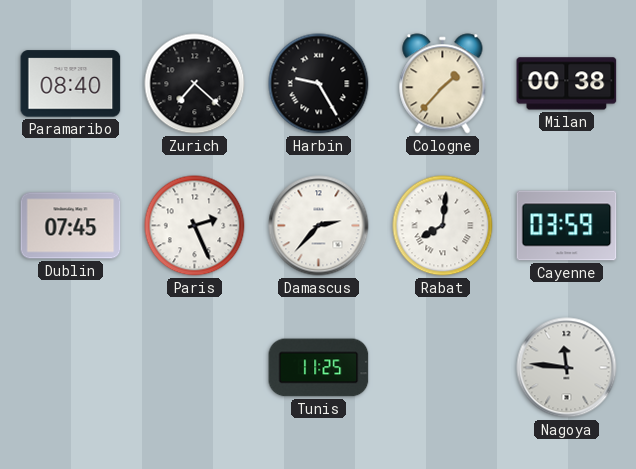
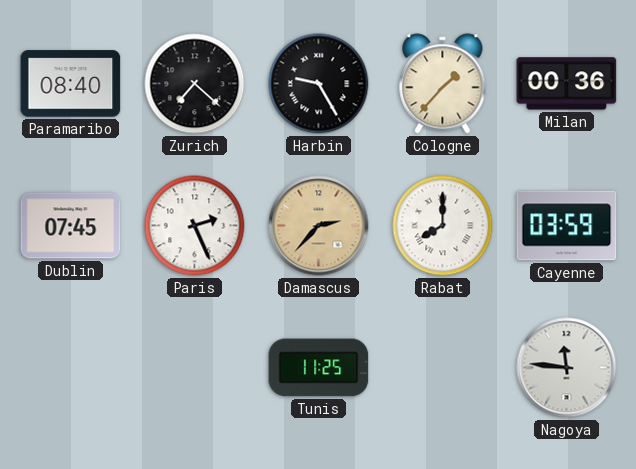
Milan: 00:38 -> 00:36 (567, 84)
Damascus dial: white -> champagne (319, 226)
Rabat: 8:01 -> 8:00 (443, 226)
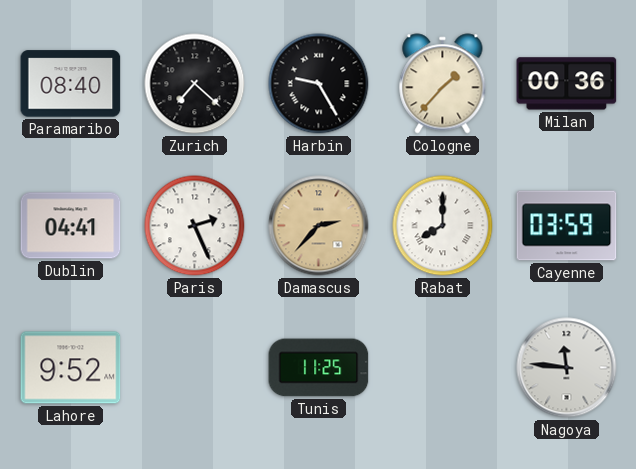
Dublin: 07:45 -> 04:41 (71, 226)
Lahore: none -> 9:52 (71, 368)
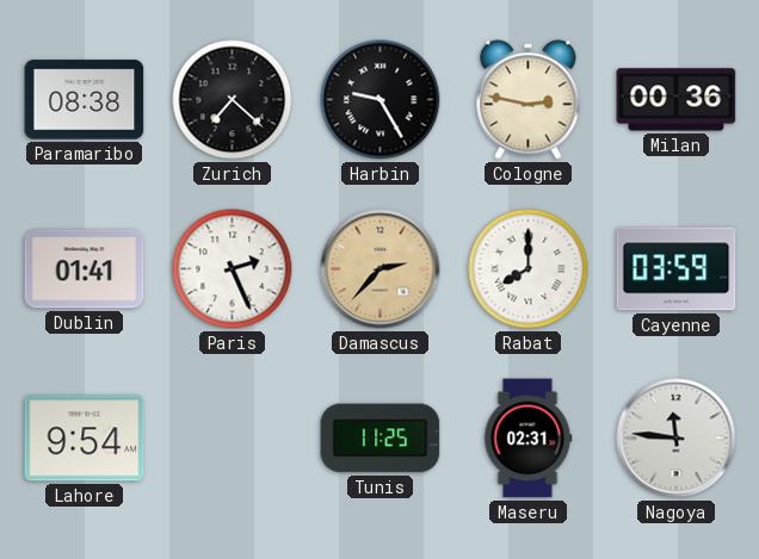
Paramaribo: 08:40 -> 08:38 (85, 100)
Cologne: 1:37 -> 2:47 (529, 100)
Dublin: 04:41 -> 01:41 (85, 269)
Lahore: 9:52 -> 9:54 (85, 439)
Maseru: none -> 02:31 (527, 439)
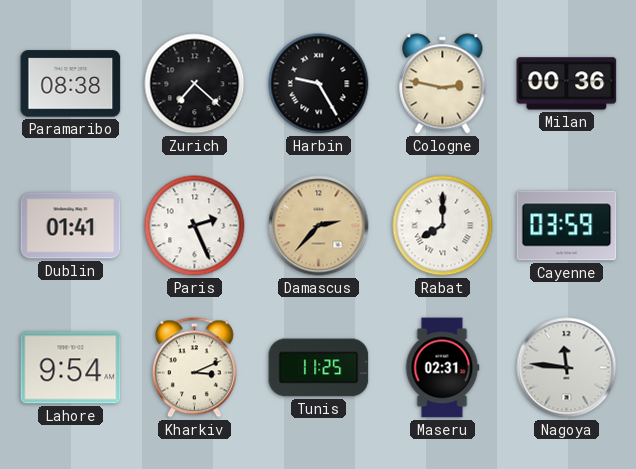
Kharkiv: none -> 3:11 (194, 368)
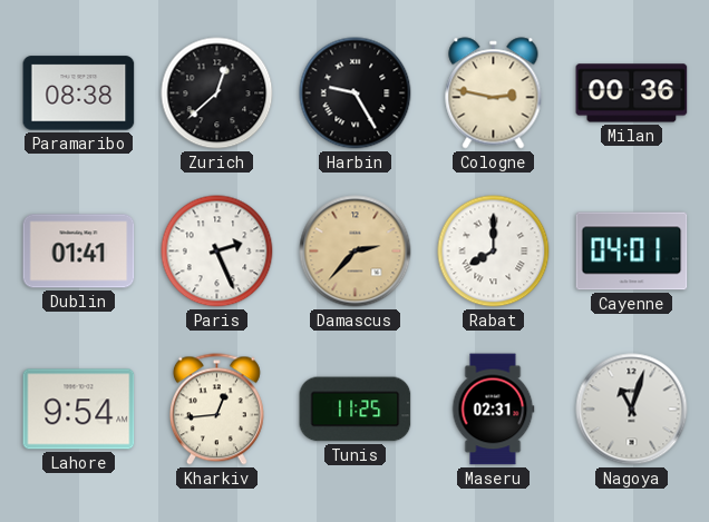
Zurich: 7:22 -> 12:38 (217, 93)
Cayenne: 03:59 -> 04:01 (632, 252)
Kharkiv: 3:11 -> 12:44 (216, 410)
Nagoya: 11:46 -> 11:03 (632, 410)
